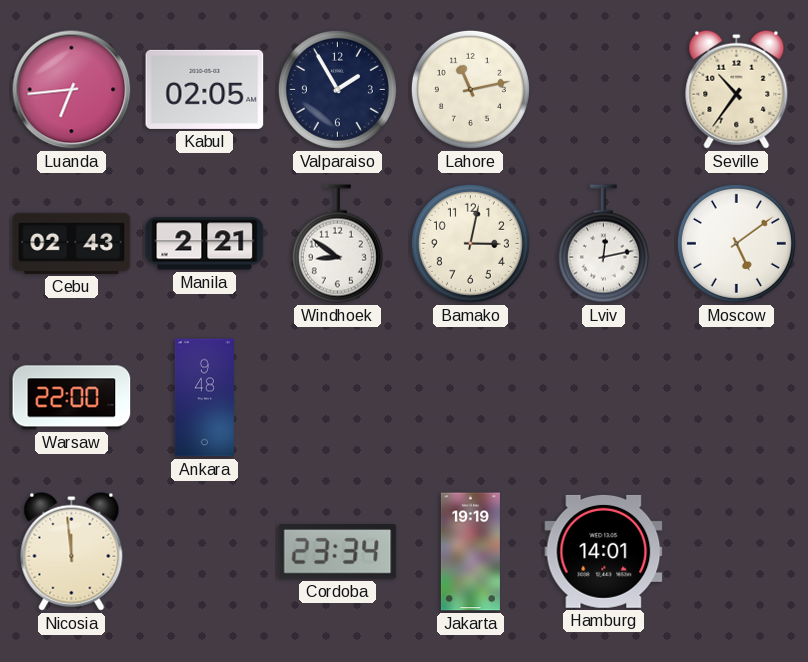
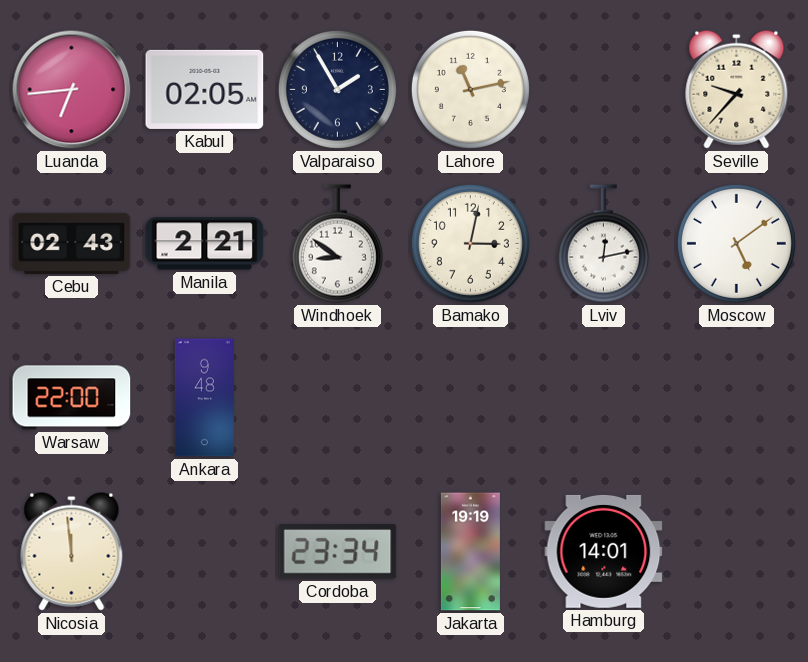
Seville: 10:36 -> 9:37 (737, 89)
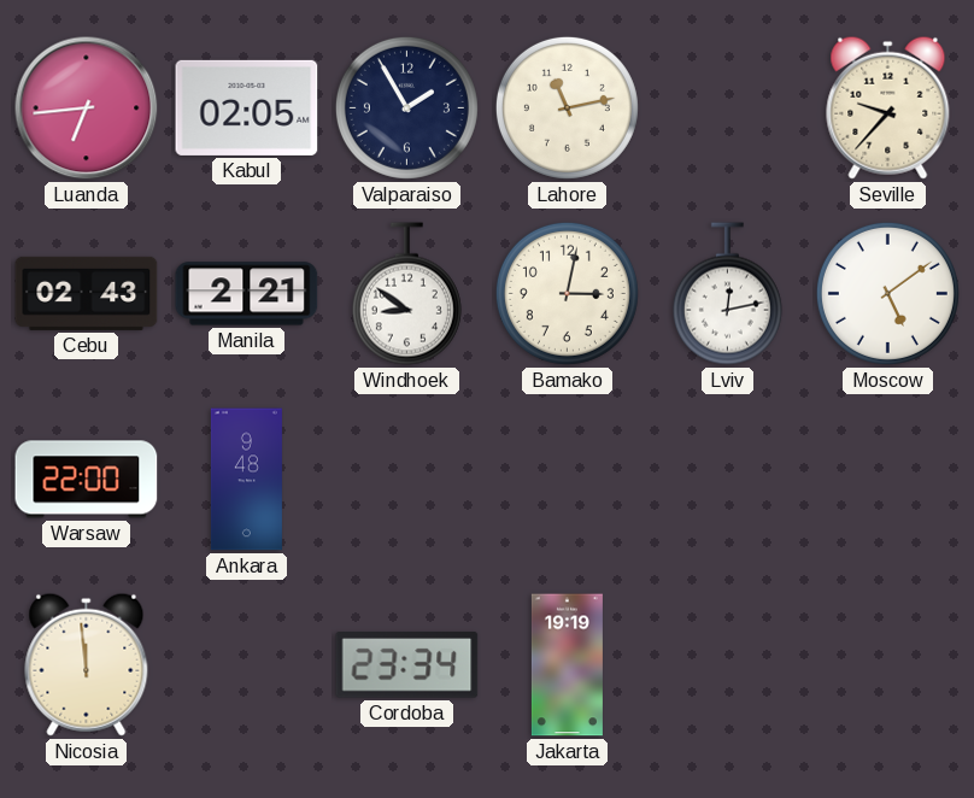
Hamburg: 14:01 -> none (604, 551)
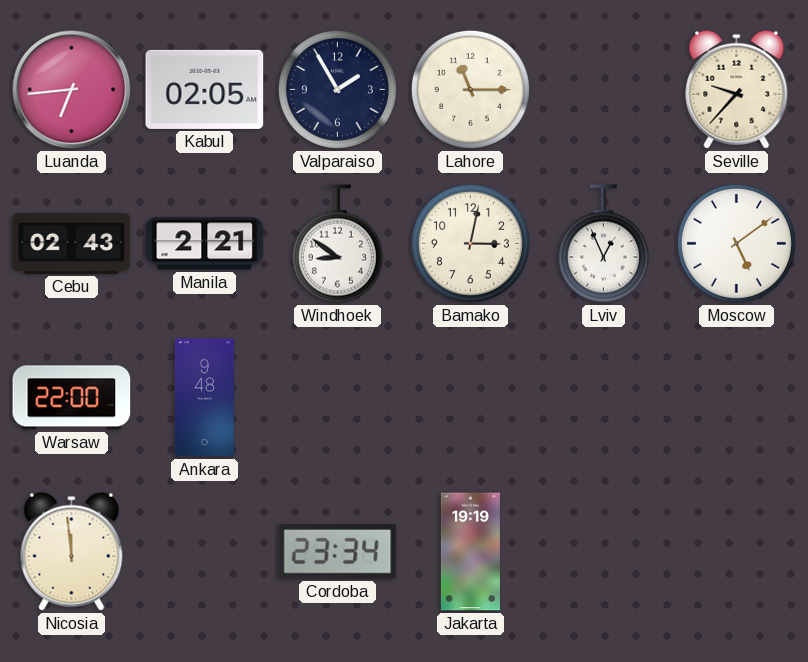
Lahore: 11:13 -> 11:15 (470, 89)
Lviv: 12:13 -> 12:56 (603, 244)
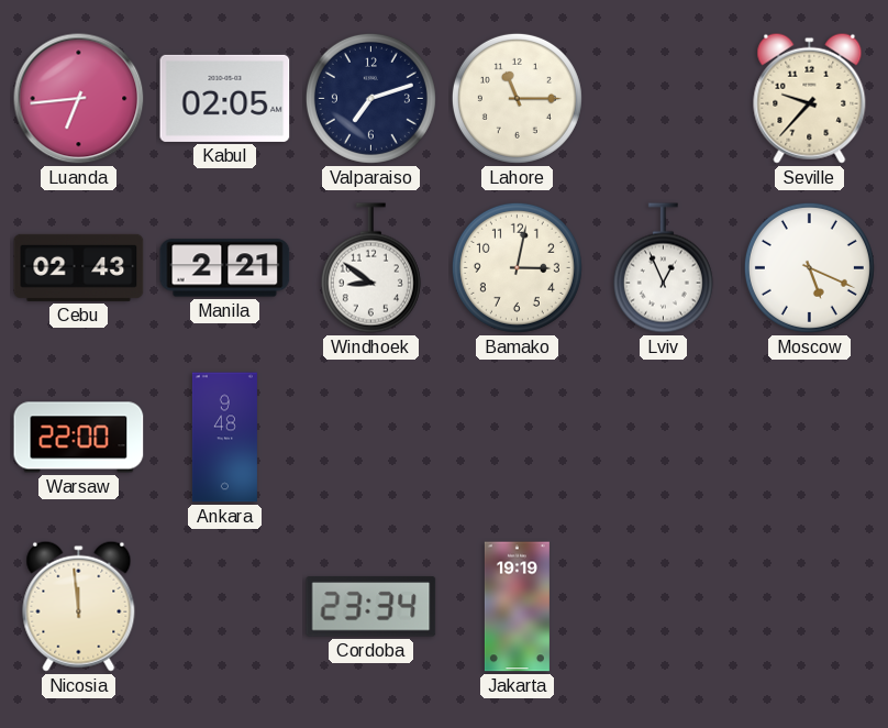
Valparaiso: 1:55 -> 7:12 (370, 98)
Moscow: 5:09 -> 5:19 (809, 267)
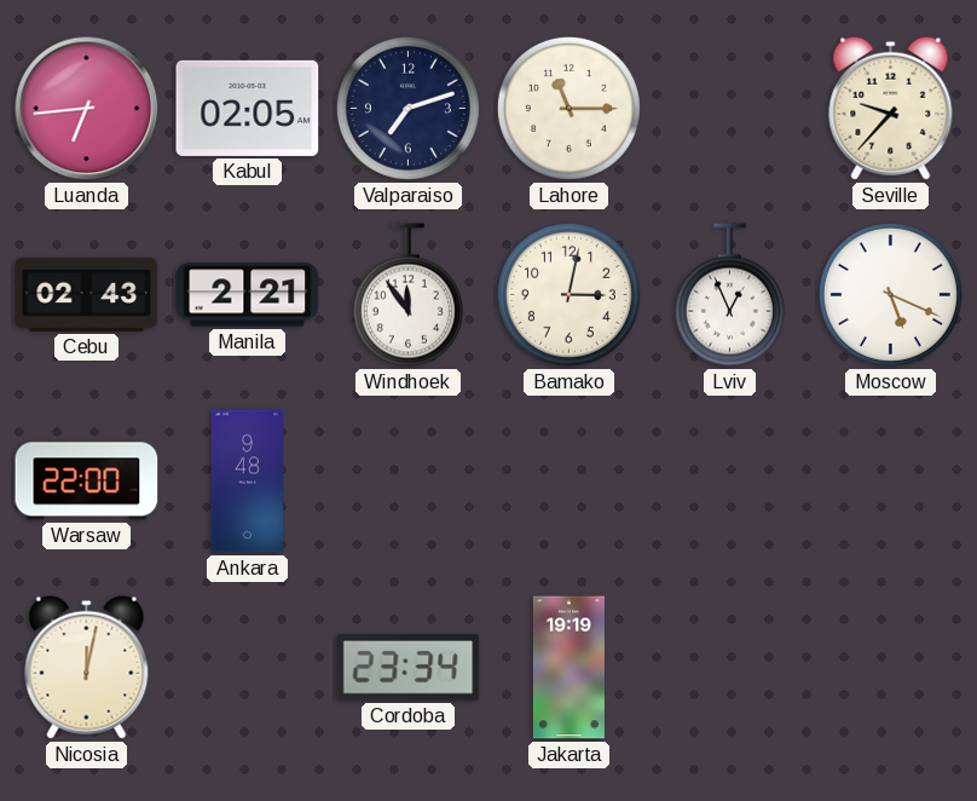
Windhoek: 8:51 -> 11:54 (407, 295)
Nicosia: 11:59 -> 12:02 (87, 667)
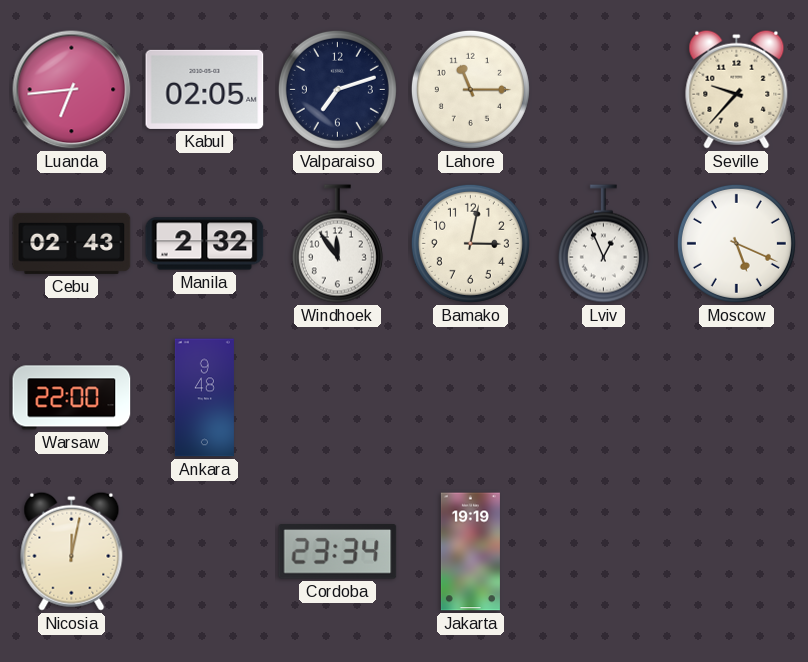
Manila: 2:21 -> 2:32 (205, 244)
